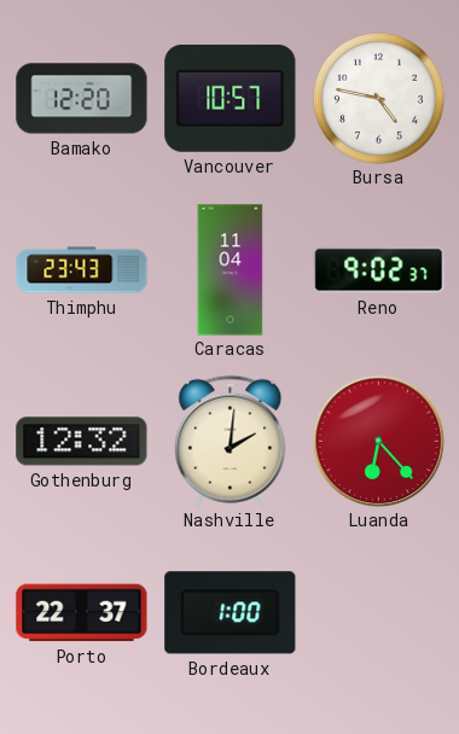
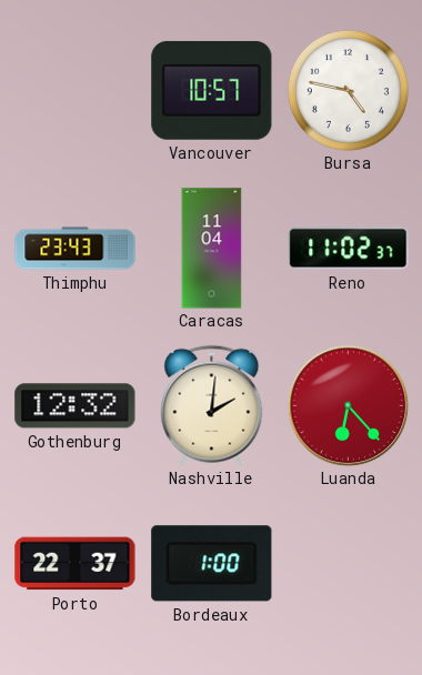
Bamako: 12:20 -> none (82, 99)
Reno: 9:02 -> 11:02 (349, 249)
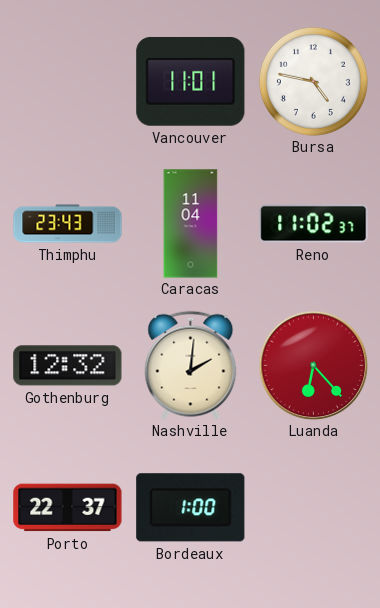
Vancouver: 10:57 -> 11:01 (191, 81)
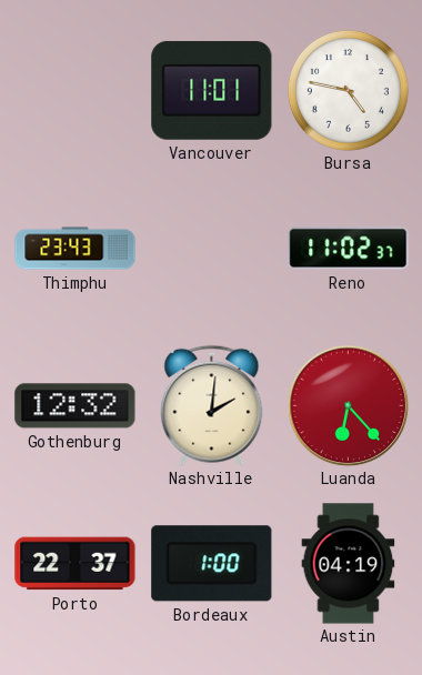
Caracas: 11:04 -> none (191, 224)
Austin: none -> 04:19 (349, 564)
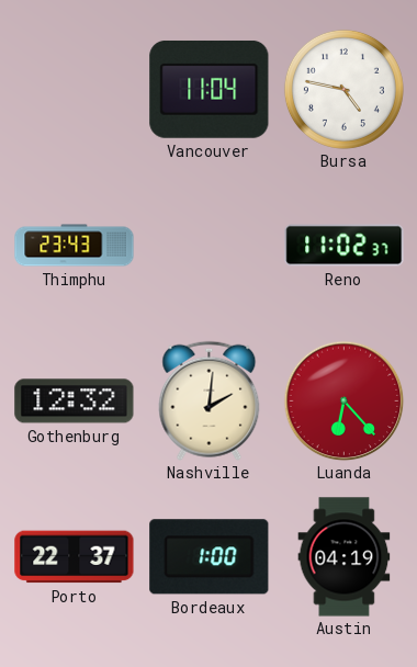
Vancouver: 11:01 -> 11:04 (210, 89)
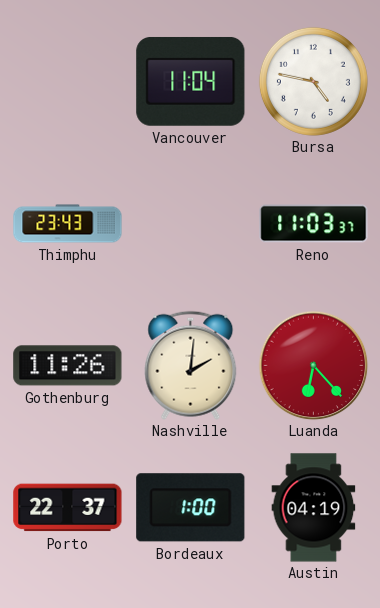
Reno: 11:02 -> 11:03 (314, 224)
Gothenburg: 12:32 -> 11:26 (68, 366)
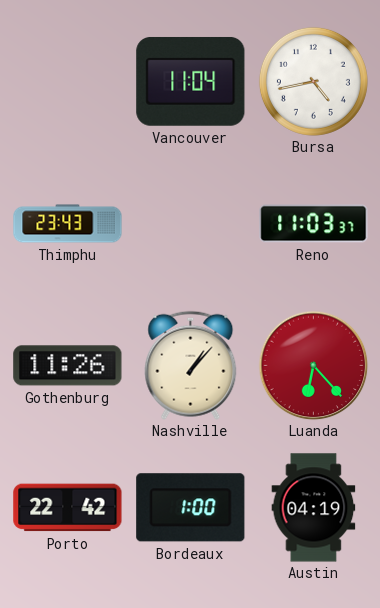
Bursa: 4:47 -> 4:43 (313, 81)
Nashville: 2:01 -> 1:07 (191, 365)
Porto: 22:37 -> 22:42 (68, 508)
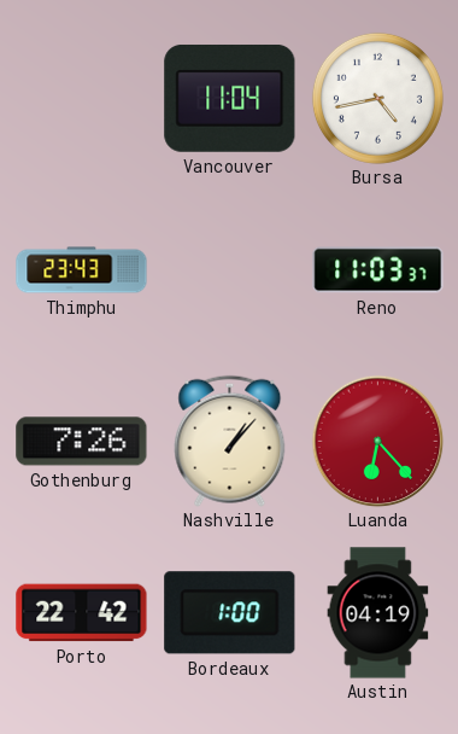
Gothenburg: 11:26 -> 7:26 (82, 442)
